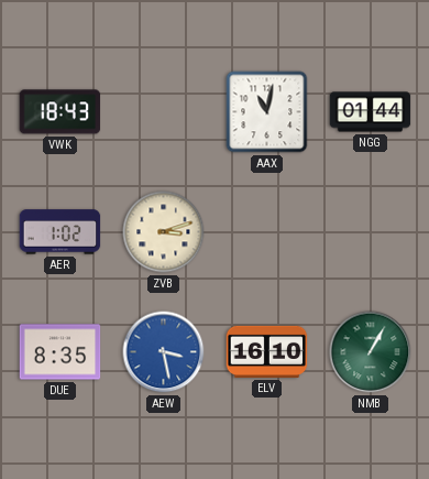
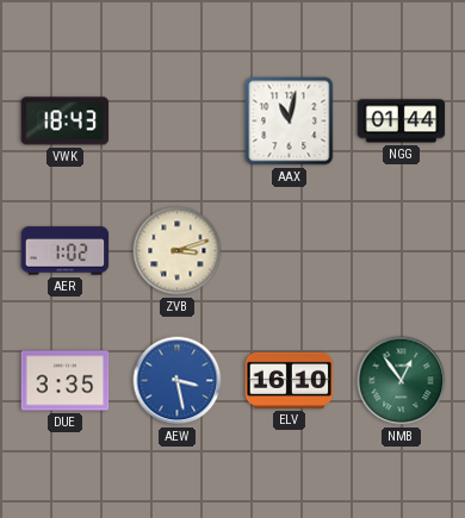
DUE: 8:35 -> 3:35 (66, 381)
NMB: 1:05 -> 12:54 (402, 381)
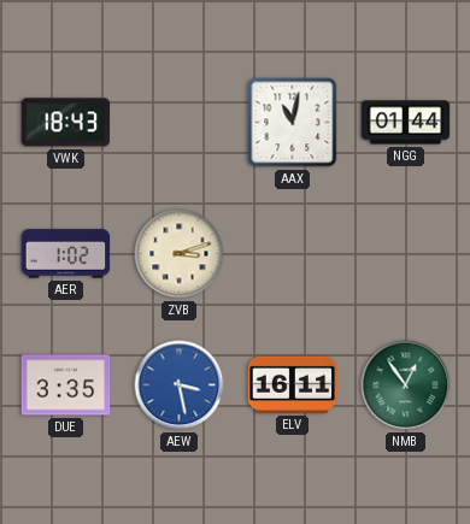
ELV: 16:10 -> 16:11 (293, 384)
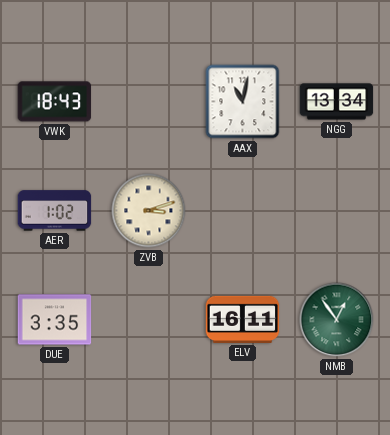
NGG: 01:44 -> 13:34 (337, 102)
AEW: 3:28 -> none (180, 385)
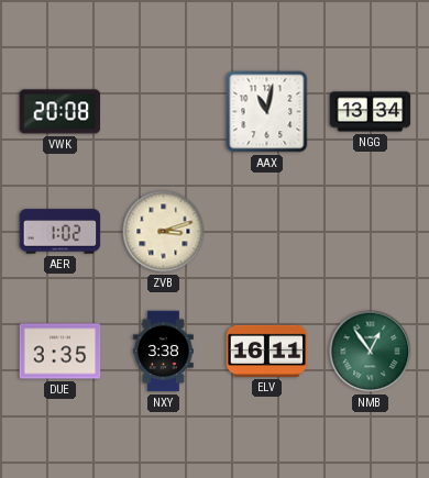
VWK: 18:43 -> 20:08 (61, 112)
NXY: none -> 3:38 (164, 352)
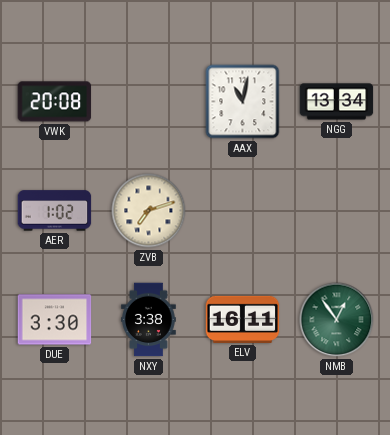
ZVB: 3:12 -> 7:12 (149, 211)
DUE: 3:35 -> 3:30 (55, 320)
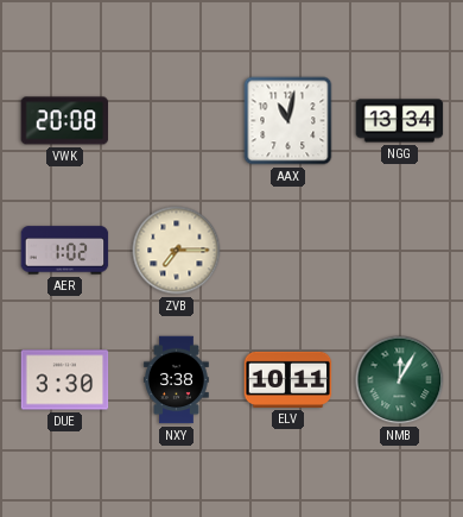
ZVB: 7:12 -> 7:15 (177, 251)
ELV: 16:11 -> 10:11 (288, 379)
NMB: 12:54 -> 12:05 (400, 380)
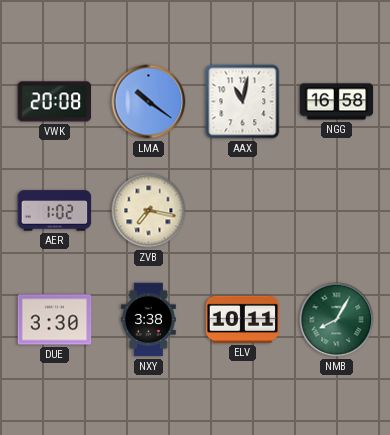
LMA: none -> 10:21 (149, 102)
NGG: 13:34 -> 16:58 (337, 102)
ZVB: 7:15 -> 7:17 (149, 211)
NMB: 12:05 -> 8:05 (337, 320)
